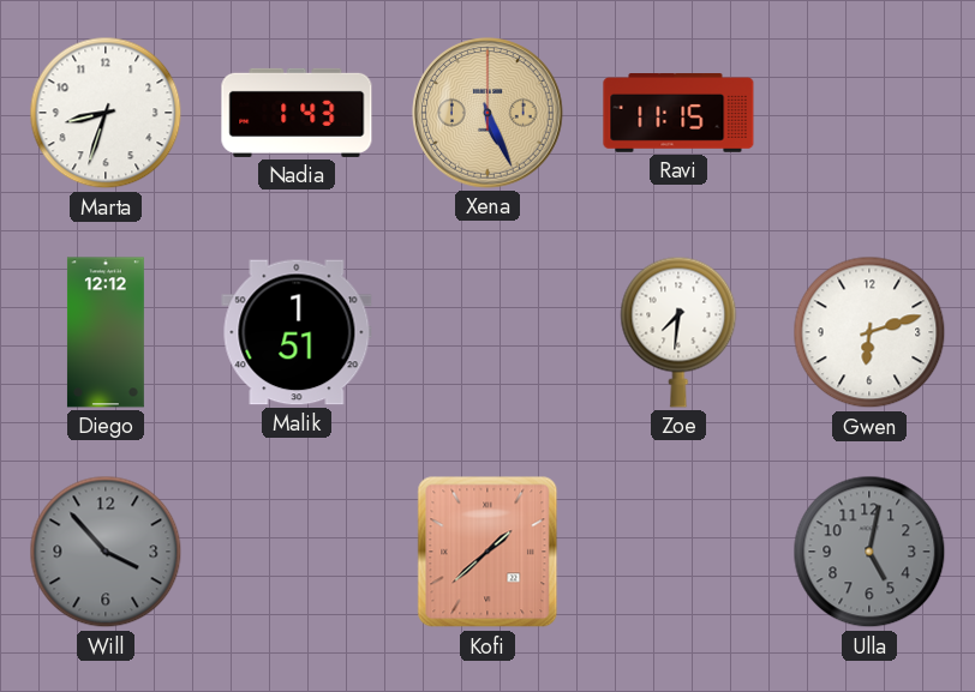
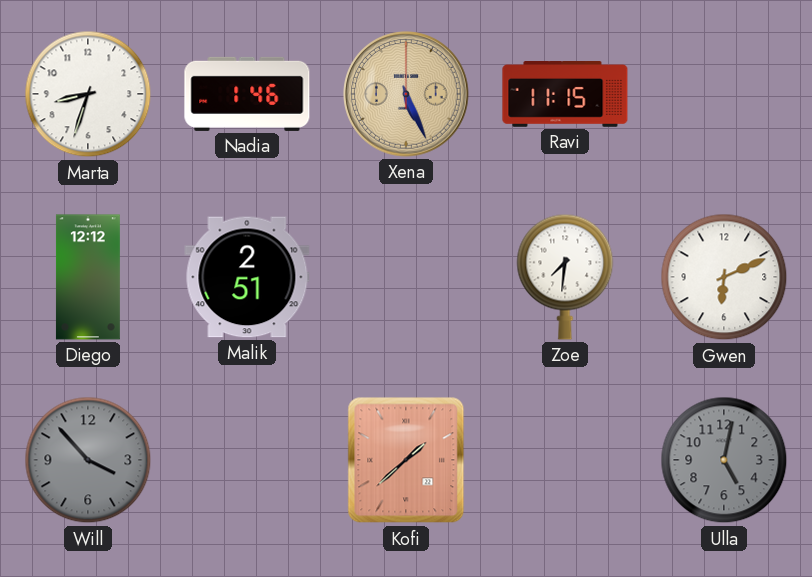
Nadia: 1:43 -> 1:46 (247, 94)
Malik: 1:51 -> 2:51 (247, 277)
Gwen: 6:12 -> 6:11 (724, 277)
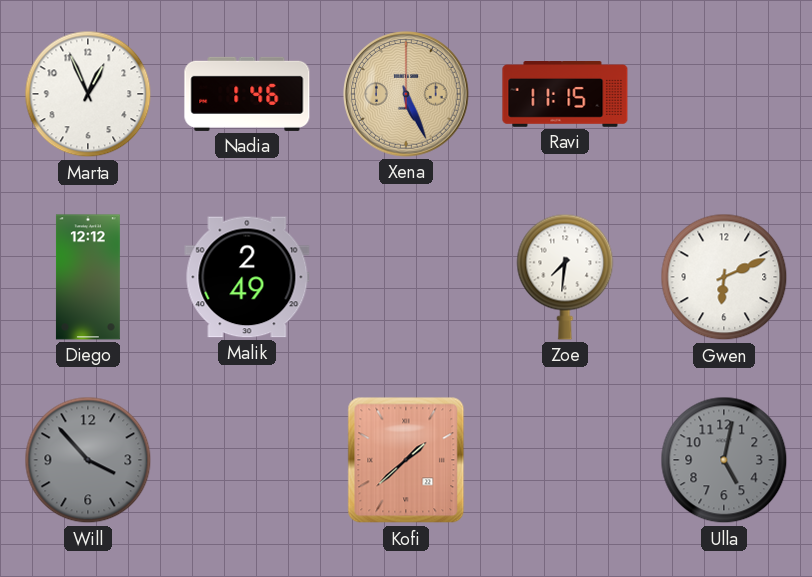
Marta: 8:33 -> 12:56 (88, 94)
Malik: 2:51 -> 2:49 (247, 277)
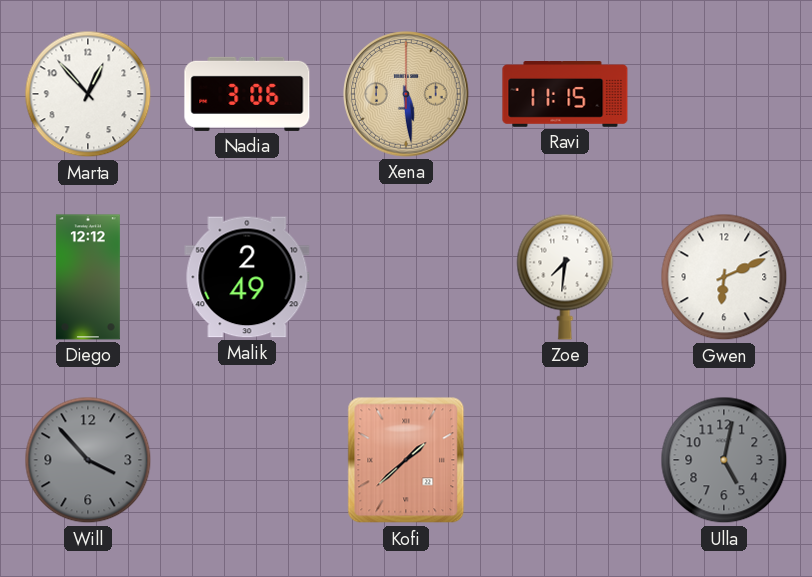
Marta: 12:56 -> 12:53 (88, 94)
Nadia: 1:46 -> 3:06 (247, 94)
Xena: 5:26 -> 5:29 (406, 94)
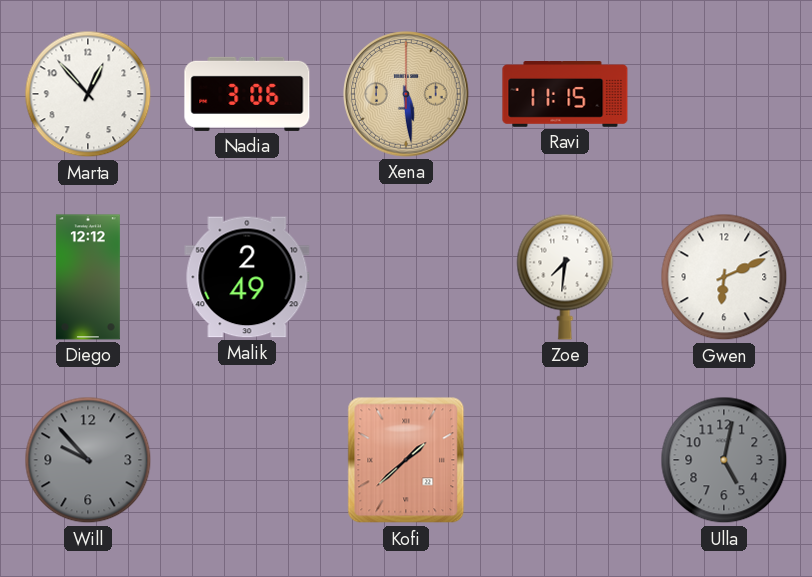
Will: 3:53 -> 9:53 (88, 460)
